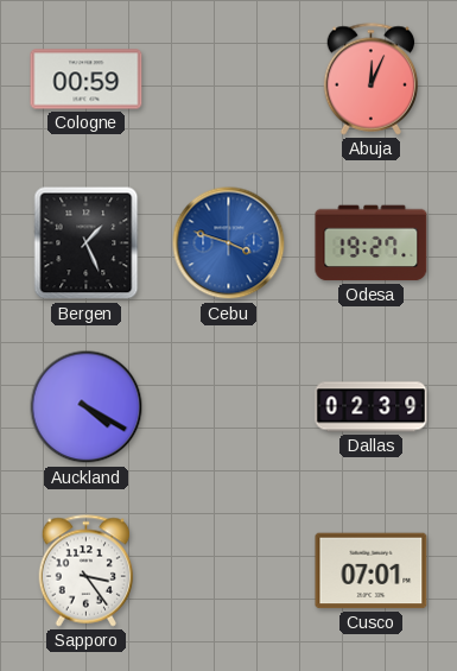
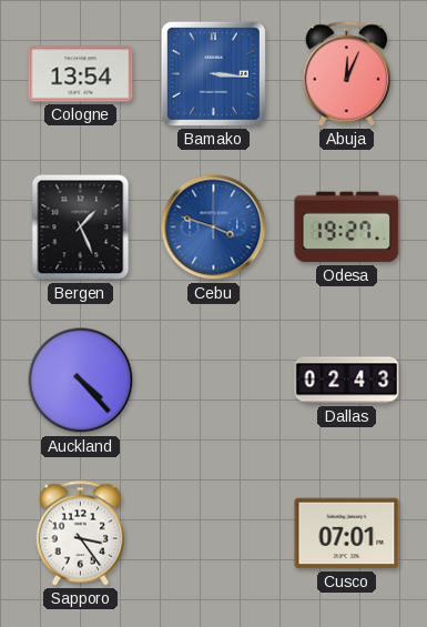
Cologne: 00:59 -> 13:54 (81, 74)
Bamako: none -> 3:16 (213, 73)
Auckland: 4:20 -> 4:23 (81, 381)
Dallas: 02:39 -> 02:43 (347, 381)
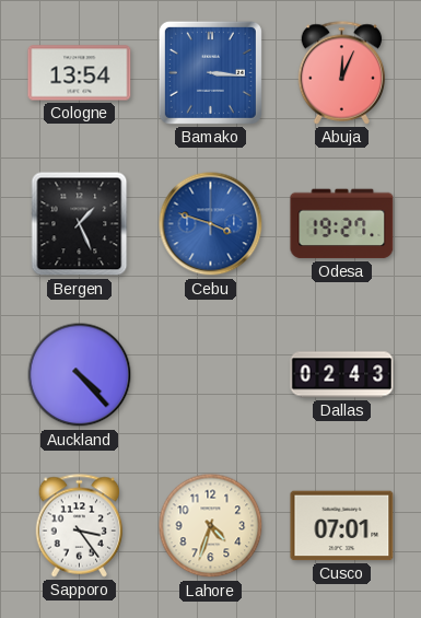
Lahore: none -> 4:33 (211, 526)
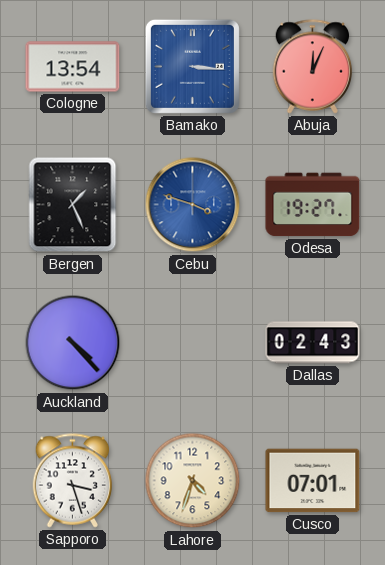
Sapporo: 3:24 -> 3:27 (73, 481)
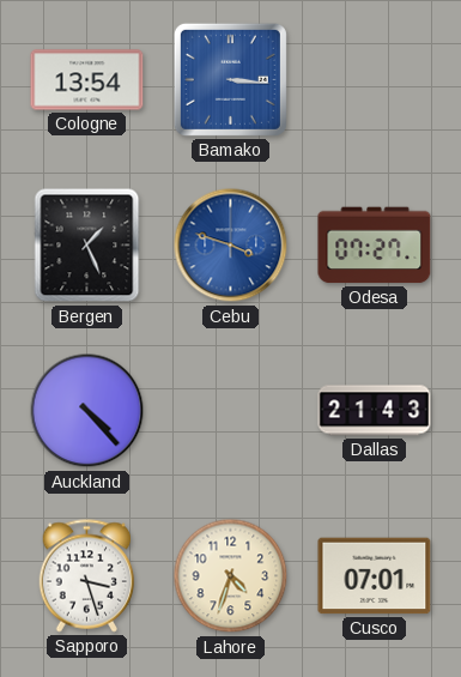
Abuja: 12:04 -> none (313, 67)
Odesa: 19:27 -> 07:27 (375, 246)
Dallas: 02:43 -> 21:43 (375, 411)
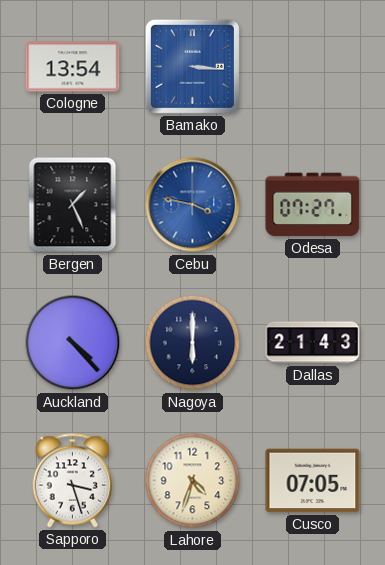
Cebu: 3:48 -> 3:47 (193, 205)
Nagoya: none -> 6:00 (193, 343)
Cusco: 07:01 -> 07:05 (313, 481)
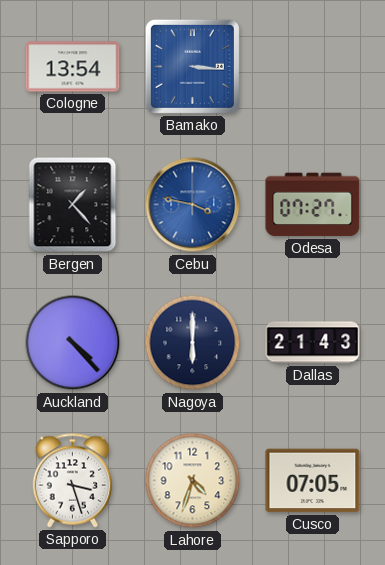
Bergen: 1:26 -> 1:23 (73, 205)
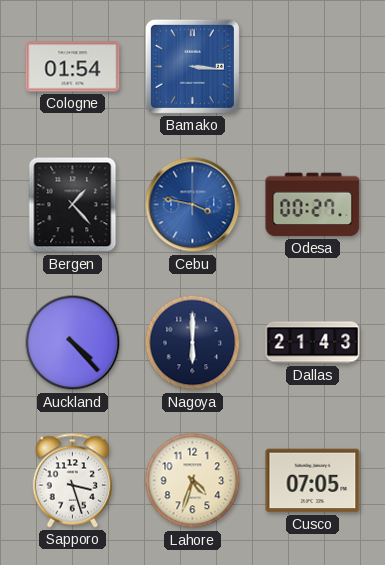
Cologne: 13:54 -> 01:54 (73, 67)
Odesa: 07:27 -> 00:27 (313, 205)
